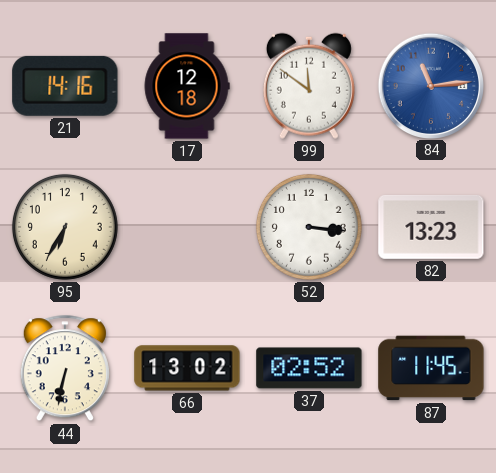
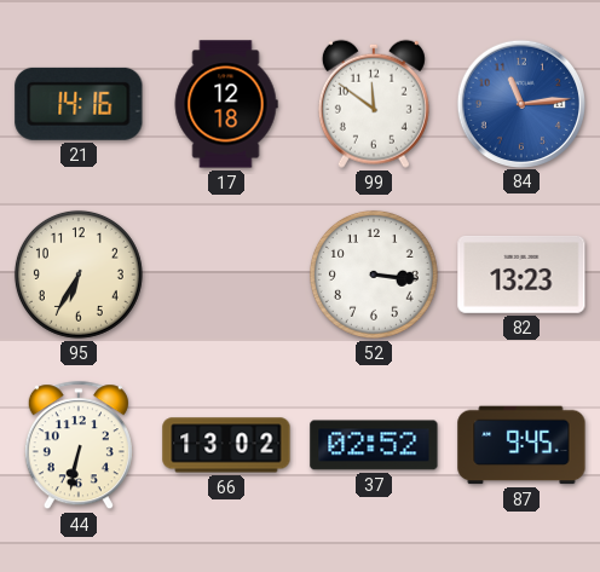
87: 11:45 -> 9:45 (521, 445)
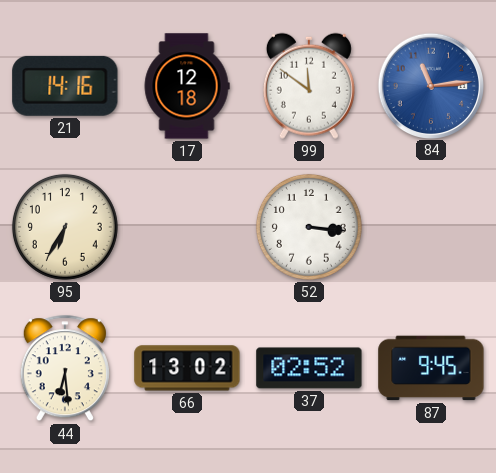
82: 13:23 -> none (521, 275)
44: 6:32 -> 6:29 (65, 369)
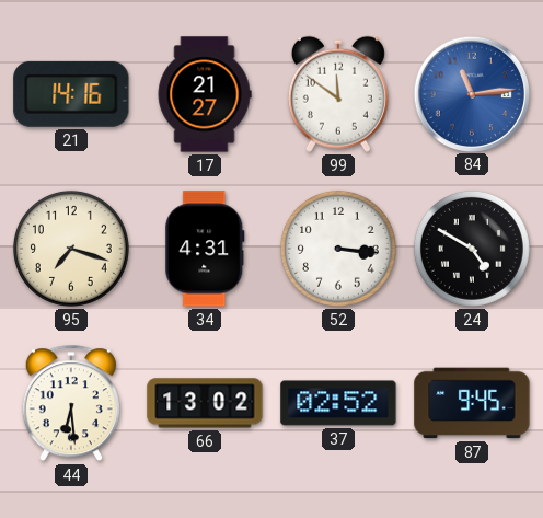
17: 12:18 -> 21:27 (205, 94)
95: 6:35 -> 7:18 (71, 249)
34: none -> 4:31 (205, 249)
24: none -> 4:50 (472, 249)
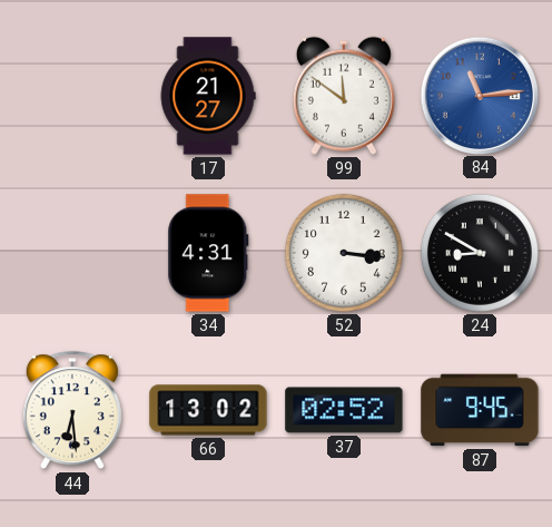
21: 14:16 -> none (71, 94)
95: 7:18 -> none (71, 249)
24: 4:50 -> 8:50 (480, 253)
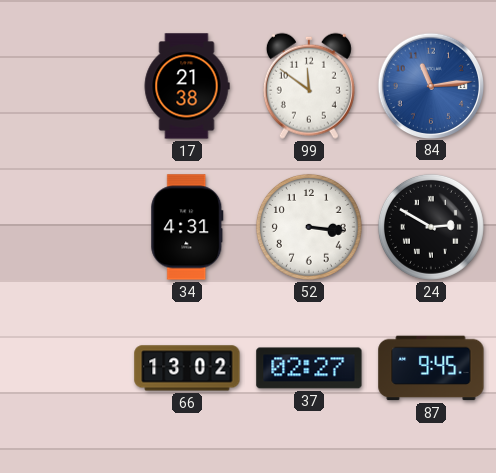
17: 21:27 -> 21:38 (187, 86)
24: 8:50 -> 2:50 (431, 227)
44: 6:29 -> none (72, 411)
37: 02:52 -> 02:27 (309, 368)
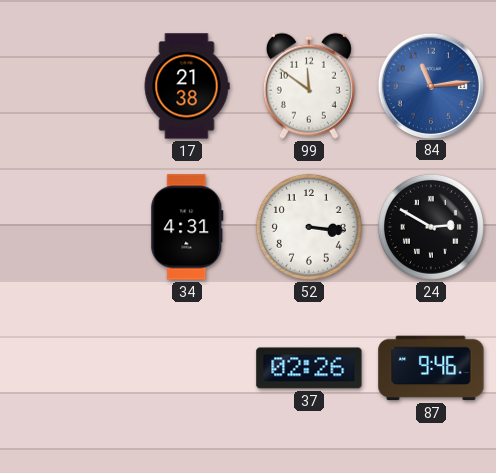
66: 13:02 -> none (187, 368)
37: 02:27 -> 02:26 (309, 368)
87: 9:45 -> 9:46 (431, 368)
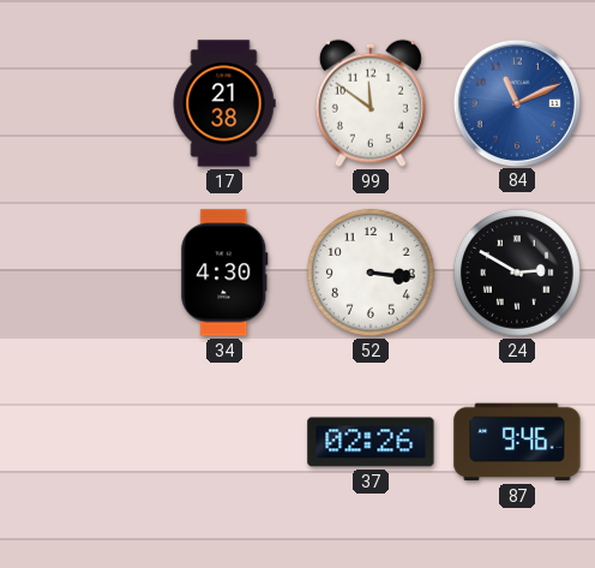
84: 11:14 -> 11:11 (516, 102)
34: 4:31 -> 4:30 (224, 273)
